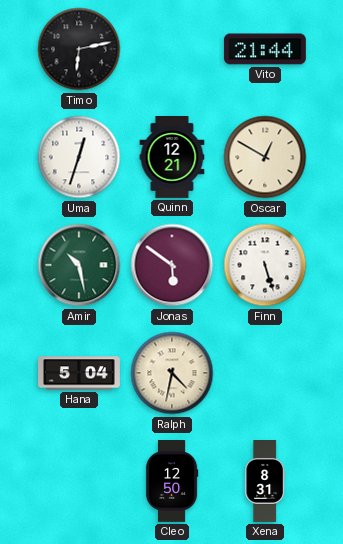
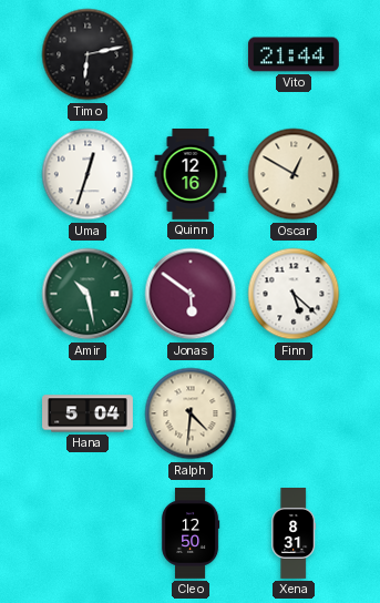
Quinn: 12:21 -> 12:16 (191, 175)
Finn: 5:27 -> 5:22 (294, 294)
Ralph: 4:32 -> 4:31 (191, 413)
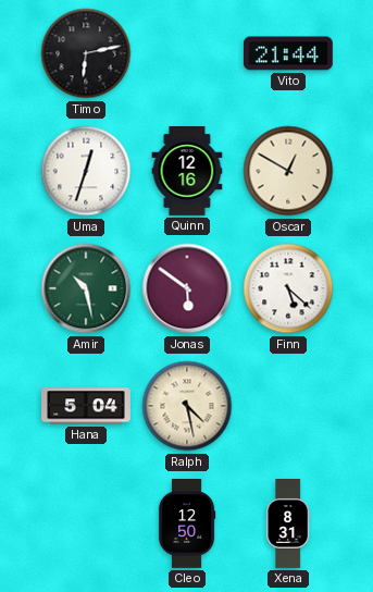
Ralph: 4:31 -> 4:28 (187, 406)
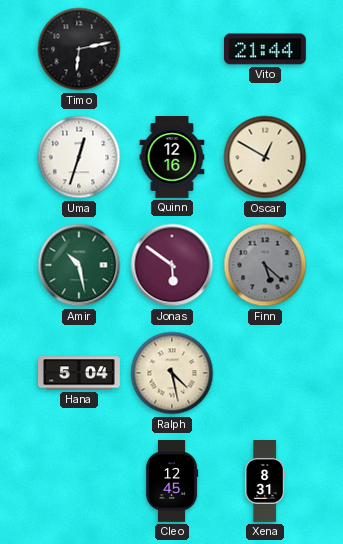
Finn dial: white -> grey (265, 265)
Cleo: 12:50 -> 12:45 (172, 482)
